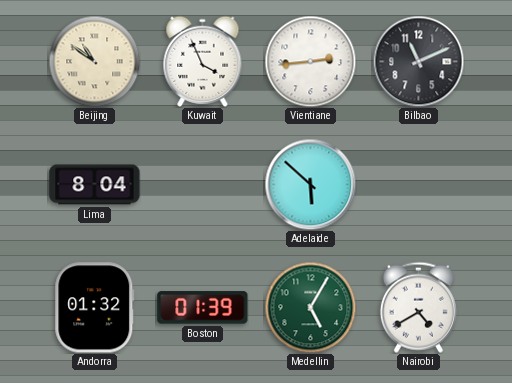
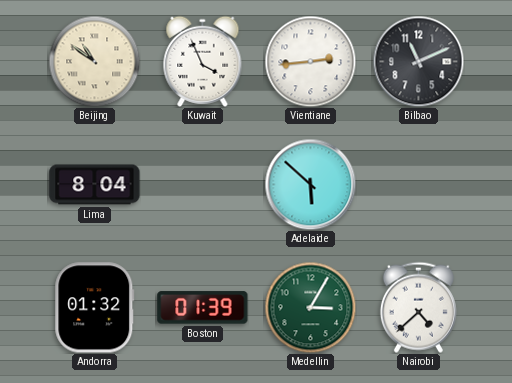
Medellin: 5:05 -> 3:05 (310, 307)
Nairobi: 4:40 -> 4:38 (418, 307)
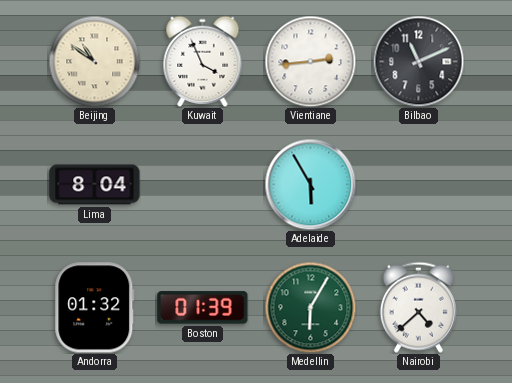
Adelaide: 5:52 -> 5:55 (310, 184)
Medellin: 3:05 -> 6:05 (310, 307)
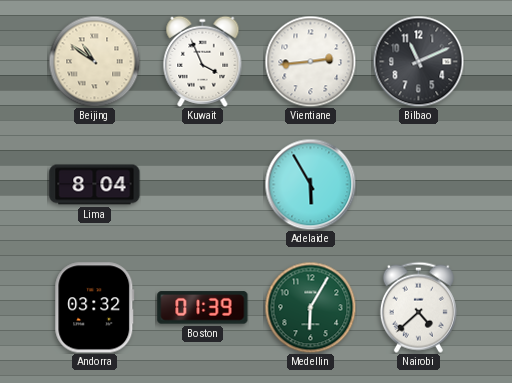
Andorra: 01:32 -> 03:32 (95, 308)
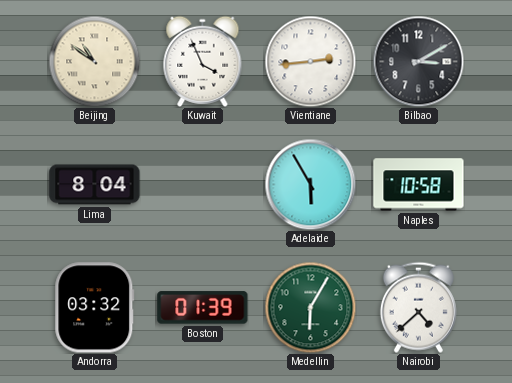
Bilbao: 11:11 -> 3:10 (418, 61)
Naples: none -> 10:58 (419, 185)
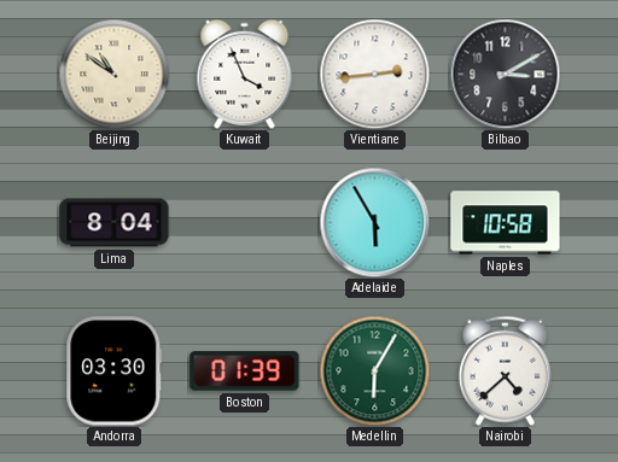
Andorra: 03:32 -> 03:30 (115, 372)
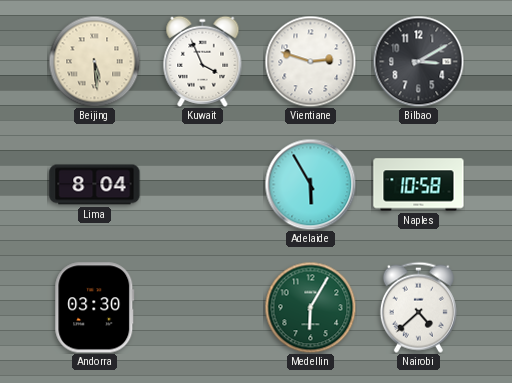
Beijing: 10:51 -> 5:29 (94, 61)
Vientiane: 2:44 -> 2:48 (310, 61)
Boston: 01:39 -> none (245, 372)
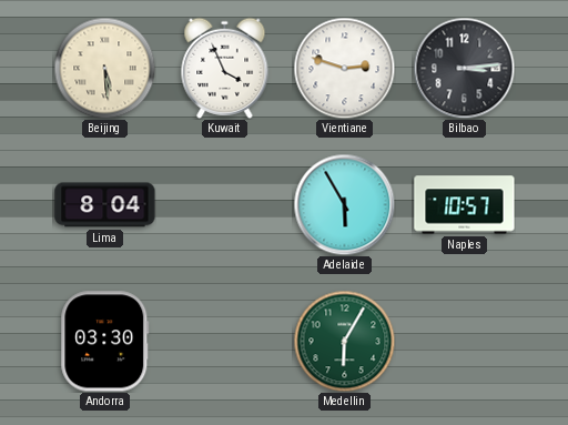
Bilbao: 3:10 -> 3:14 (464, 68)
Naples: 10:58 -> 10:57 (465, 205)
Nairobi: 4:38 -> none (418, 307)
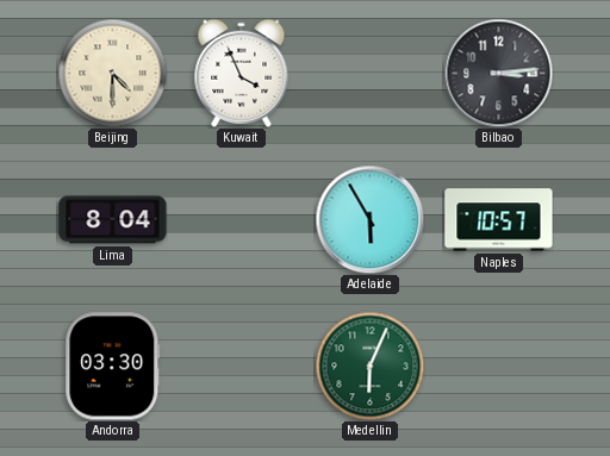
Beijing: 5:29 -> 4:30 (112, 73)
Vientiane: 2:48 -> none (344, 68)
Medellin: 6:05 -> 6:04 (369, 366)
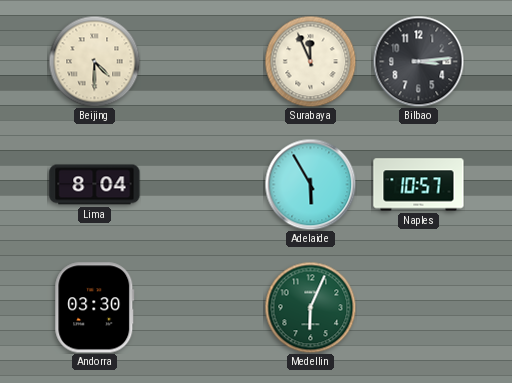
Kuwait: 3:56 -> none (242, 73)
Surabaya: none -> 11:56 (310, 61)
